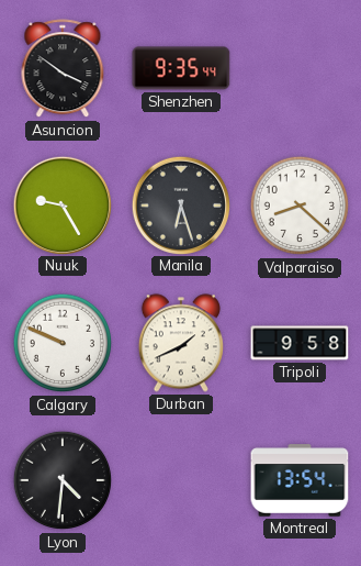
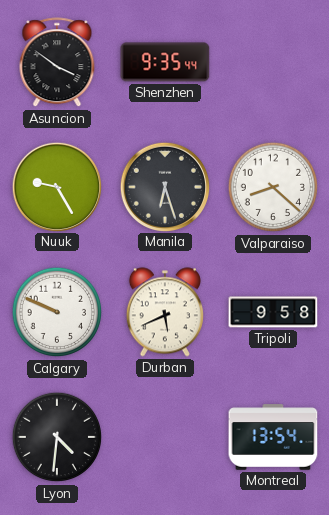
Durban: 1:41 -> 5:41 (165, 312)
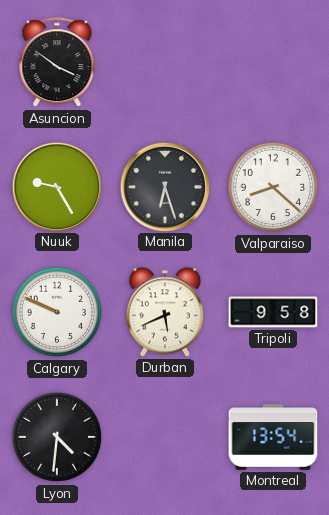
Shenzhen: 9:35 -> none (165, 62)
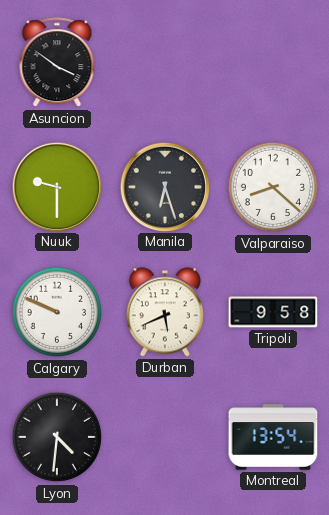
Nuuk: 9:25 -> 9:30 (56, 186)
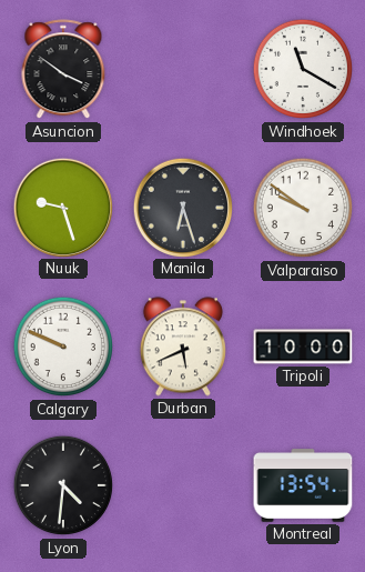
Windhoek: none -> 11:20 (303, 69)
Nuuk: 9:30 -> 9:27 (62, 207)
Valparaiso: 8:22 -> 9:51 (303, 208)
Tripoli: 9:58 -> 10:00 (303, 347)
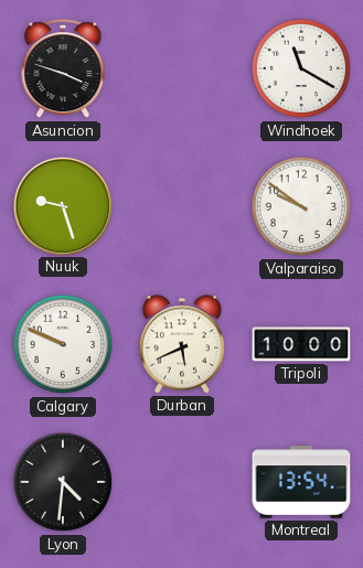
Asuncion: 3:51 -> 3:48 (63, 69)
Manila: 6:27 -> none (182, 207)
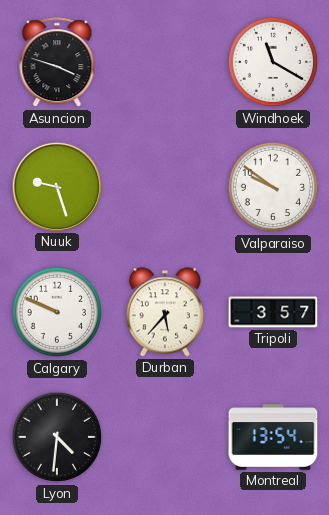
Durban: 5:41 -> 5:37 (165, 312)
Tripoli: 10:00 -> 3:57 (273, 312)
